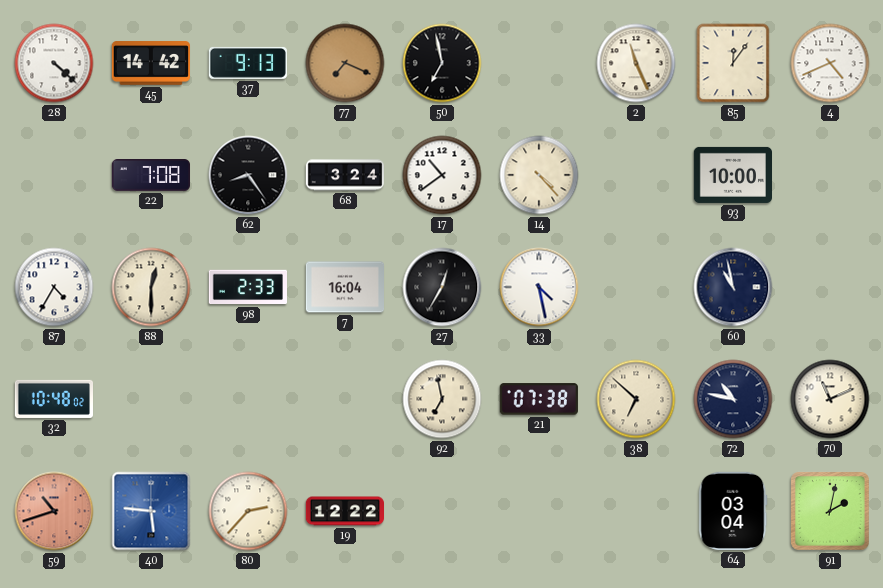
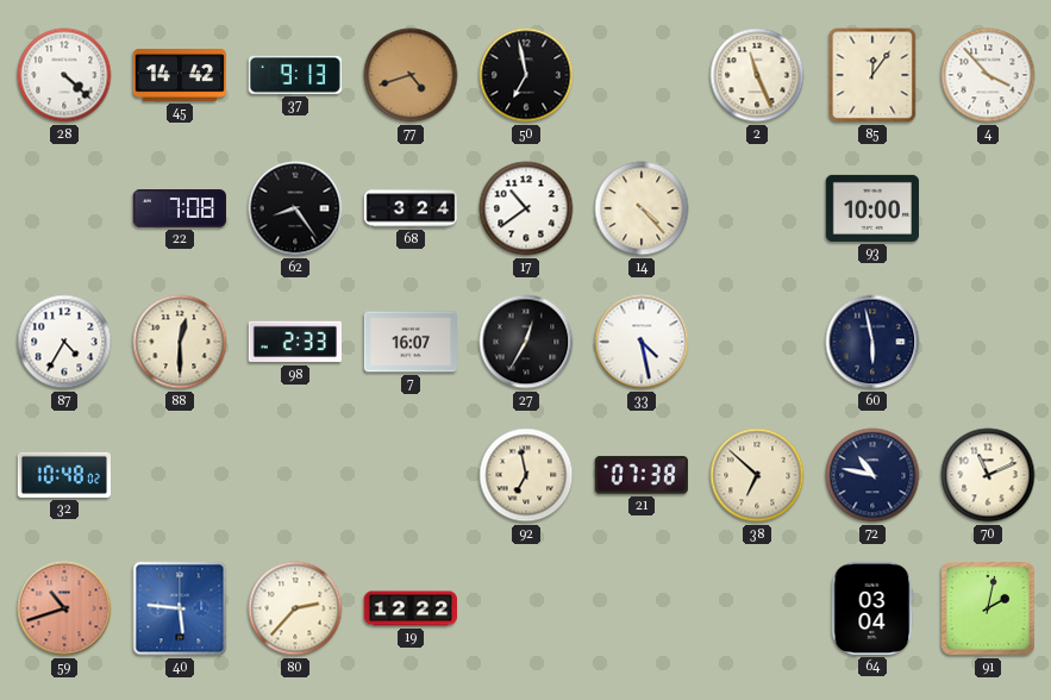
77: 7:19 -> 4:42 (411, 75)
4: 4:41 -> 3:53 (988, 75)
7: 16:04 -> 16:07 (409, 342)
60: 10:58 -> 5:58 (872, 342)
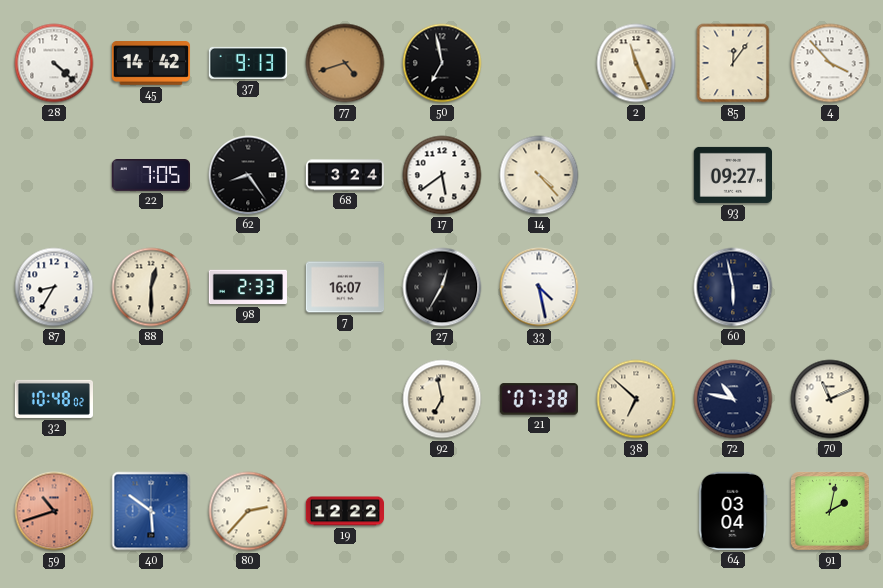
22: 7:08 -> 7:05 (150, 176)
17: 10:39 -> 5:39 (442, 175)
93: 10:00 -> 09:27 (732, 175)
87: 4:35 -> 8:35 (54, 287)
40: 5:46 -> 5:51 (151, 511)
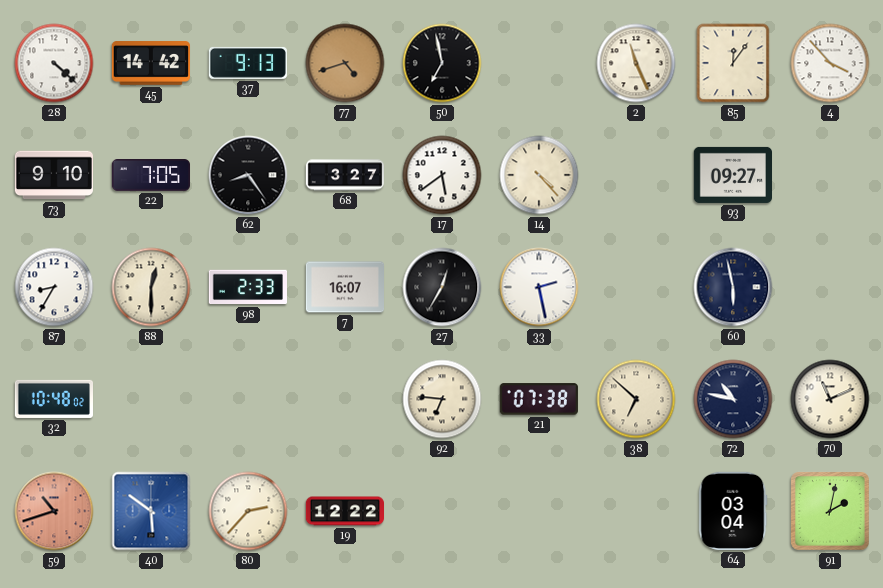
73: none -> 9:10 (53, 175)
68: 3:24 -> 3:27 (344, 175)
33: 4:28 -> 2:28 (539, 287)
92: 6:58 -> 6:46 (442, 399)
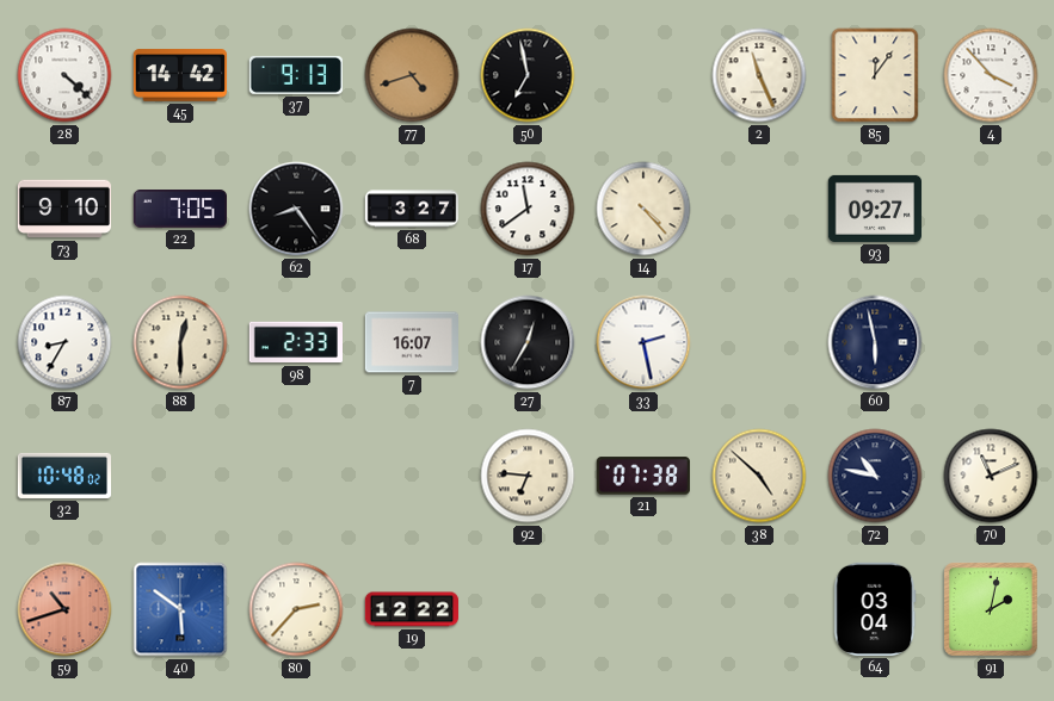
17: 5:39 -> 11:39 (528, 209)
38: 6:52 -> 4:52 (759, 476)
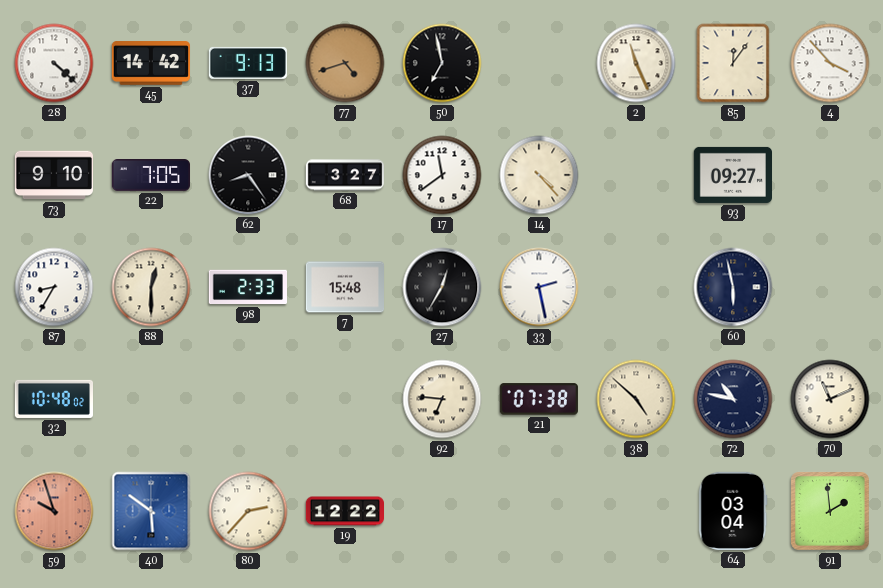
7: 16:07 -> 15:48 (344, 287)
59: 10:42 -> 9:57 (54, 511)
91: 2:02 -> 1:59 (830, 511)
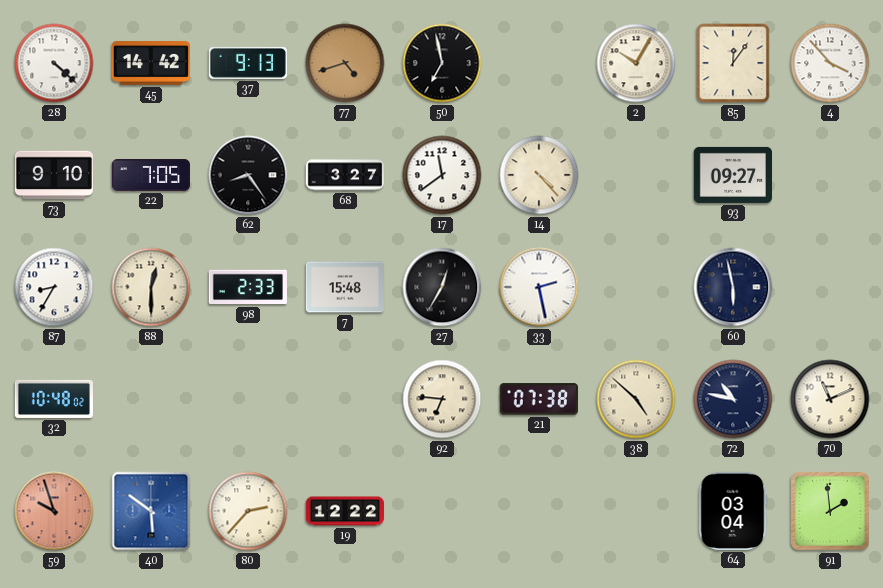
2: 11:26 -> 10:05 (636, 63)
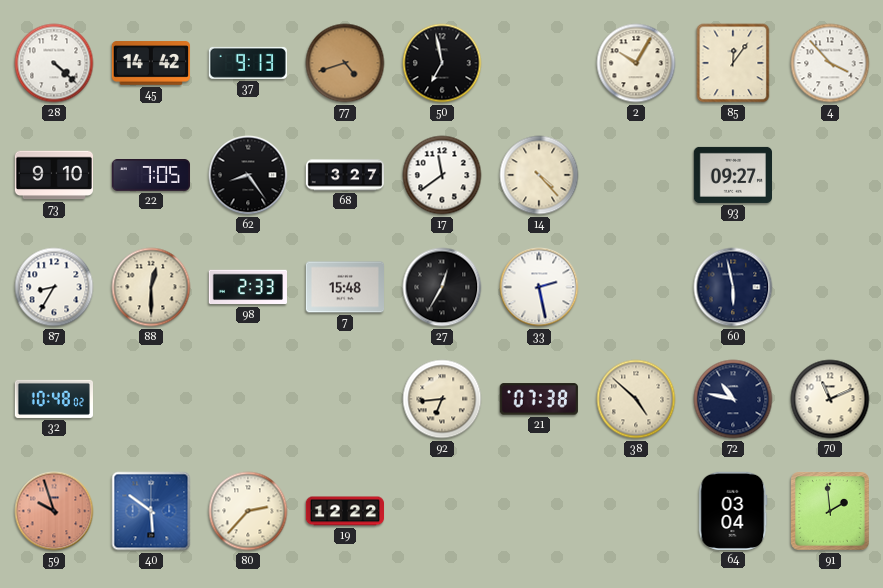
92: 6:46 -> 6:44 (442, 399)
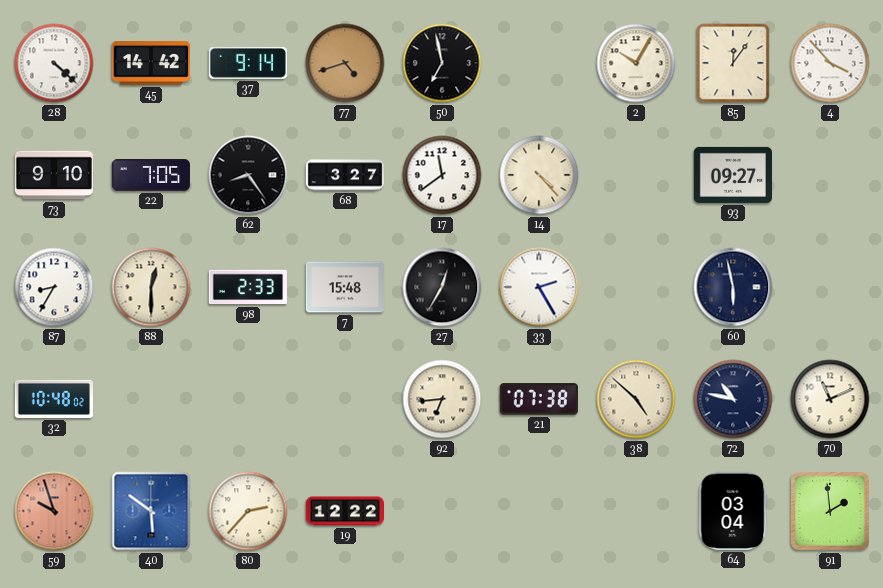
37: 9:13 -> 9:14 (248, 63)
33: 2:28 -> 2:25 (539, 287)
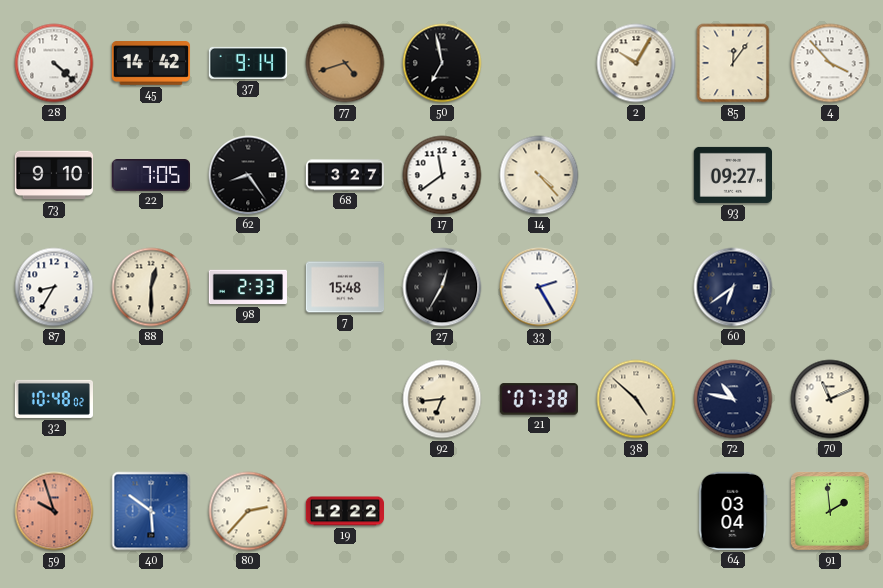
60: 5:58 -> 6:39 (733, 287)
